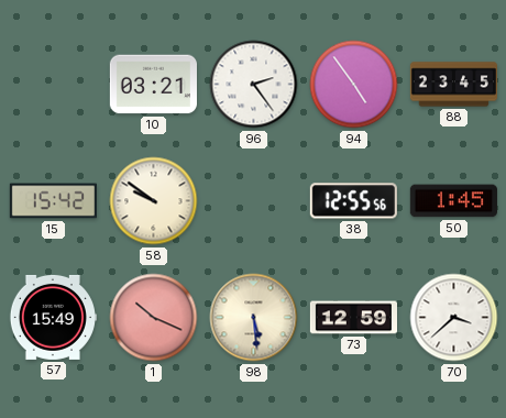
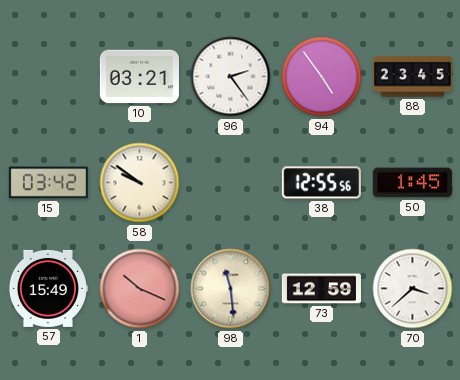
15: 15:42 -> 03:42 (48, 183)
98: 5:29 -> 11:29 (231, 289)
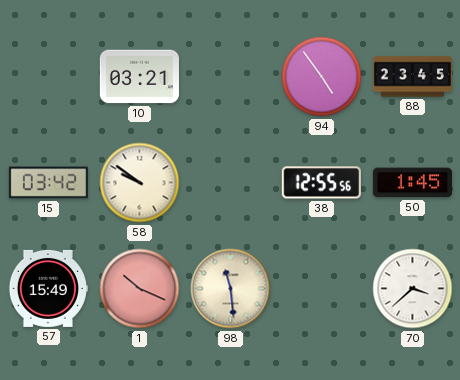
96: 2:24 -> none (231, 77)
73: 12:59 -> none (321, 289)
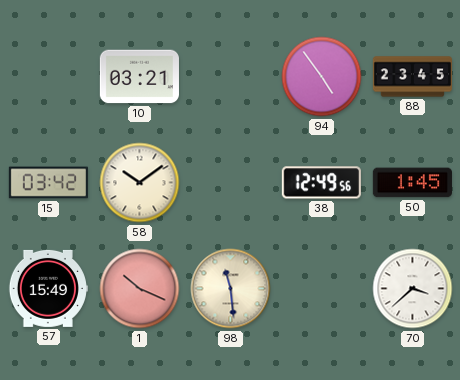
58: 9:51 -> 10:09 (140, 183)
38: 12:55 -> 12:49 (321, 183)
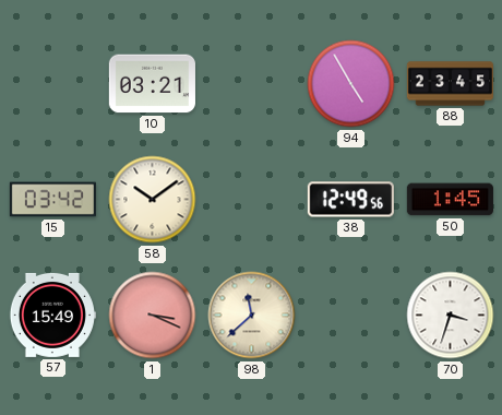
94: 4:54 -> 4:55 (351, 84)
1: 10:19 -> 3:19 (153, 316)
98: 11:29 -> 11:38 (252, 316)
70: 3:38 -> 3:33 (451, 316)
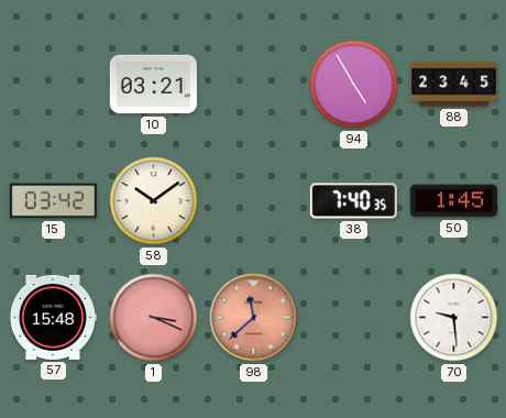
38: 12:49 -> 7:40 (353, 201)
57: 15:49 -> 15:48 (53, 317)
98 dial: cream -> salmon (254, 318)
70: 3:33 -> 9:29 (454, 318)
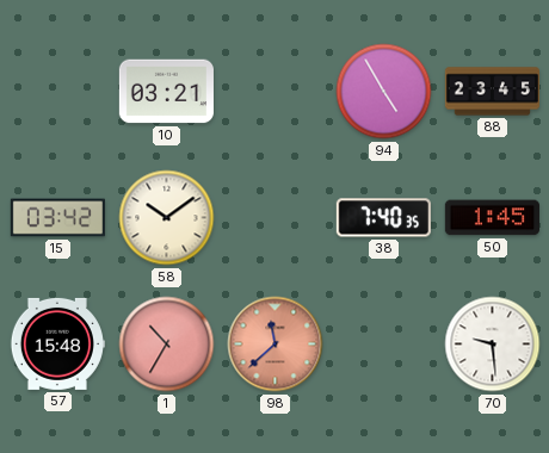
1: 3:19 -> 10:35 (167, 345)
